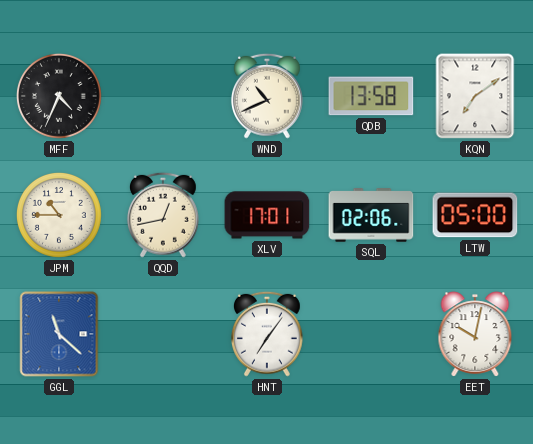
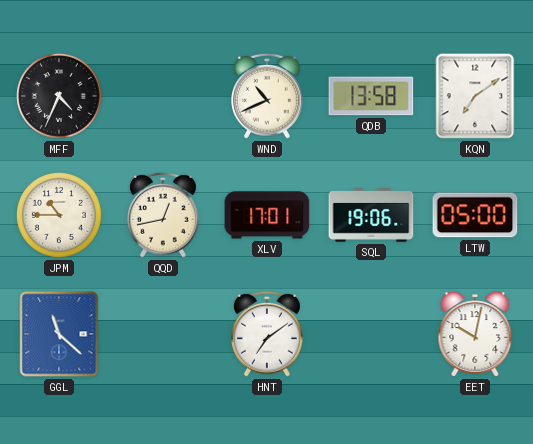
SQL: 02:06 -> 19:06 (371, 215)
HNT: 7:06 -> 7:09 (267, 334)
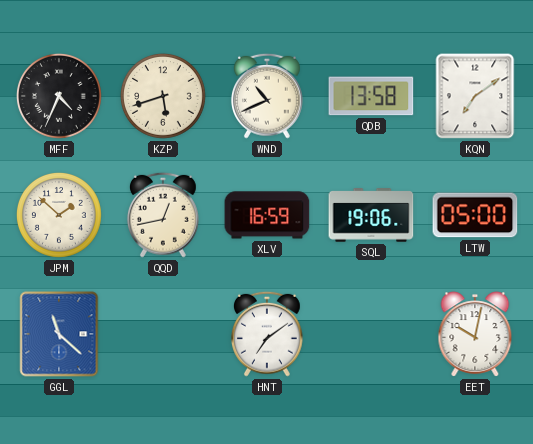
KZP: none -> 5:42 (163, 96)
JPM: 10:45 -> 1:52 (59, 215)
XLV: 17:01 -> 16:59 (267, 215)
